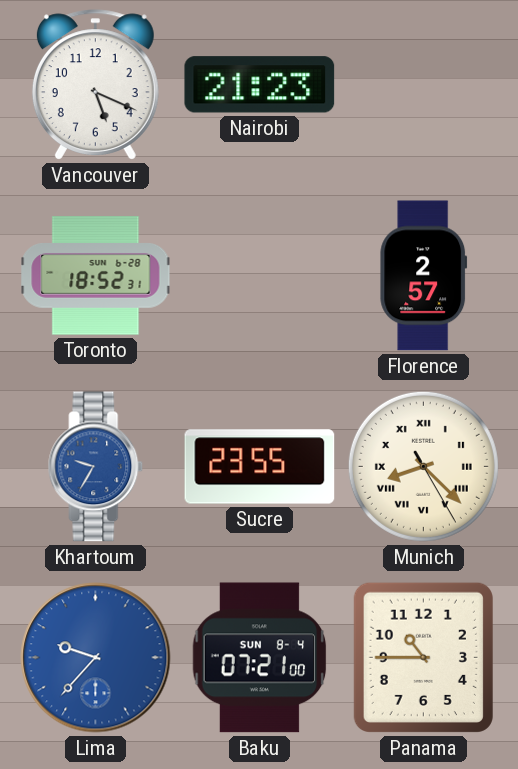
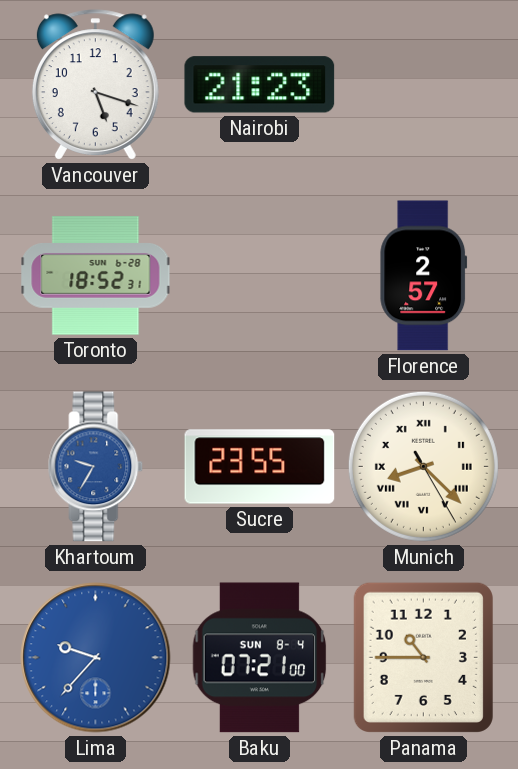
Vancouver: 5:19 -> 5:18 (95, 85)
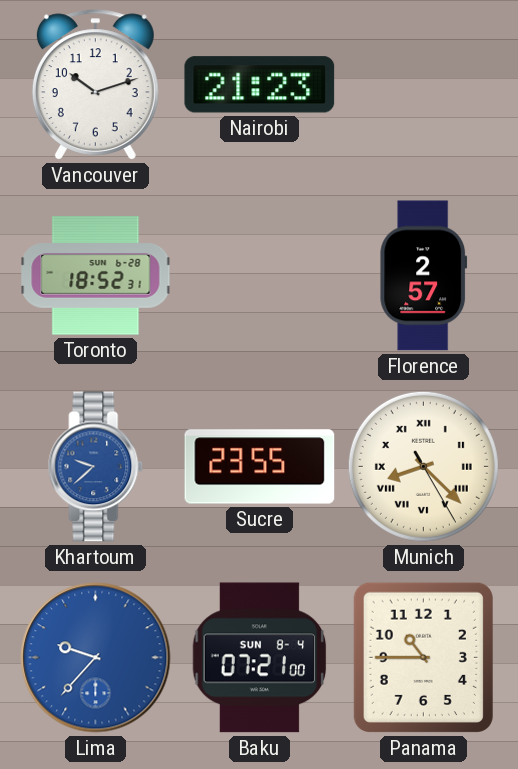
Vancouver: 5:18 -> 10:12 (95, 85)
Khartoum: 9:35 -> 9:38 (96, 467)
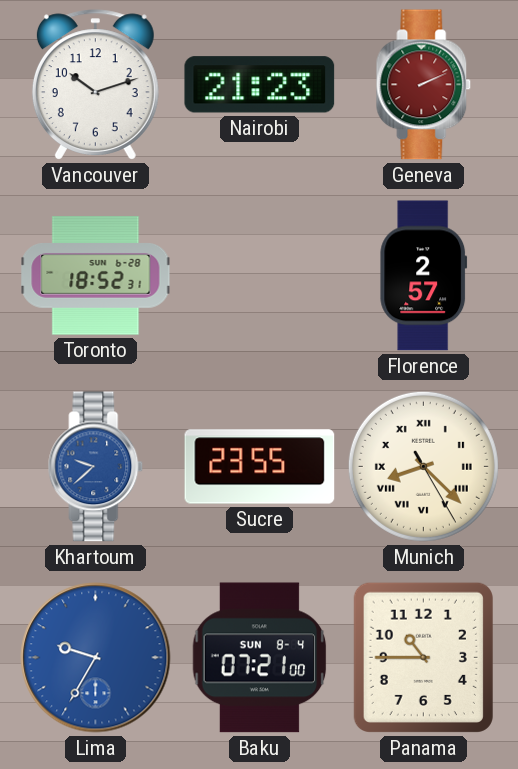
Geneva: none -> 2:11 (424, 85)
Lima: 9:37 -> 9:35 (96, 658)
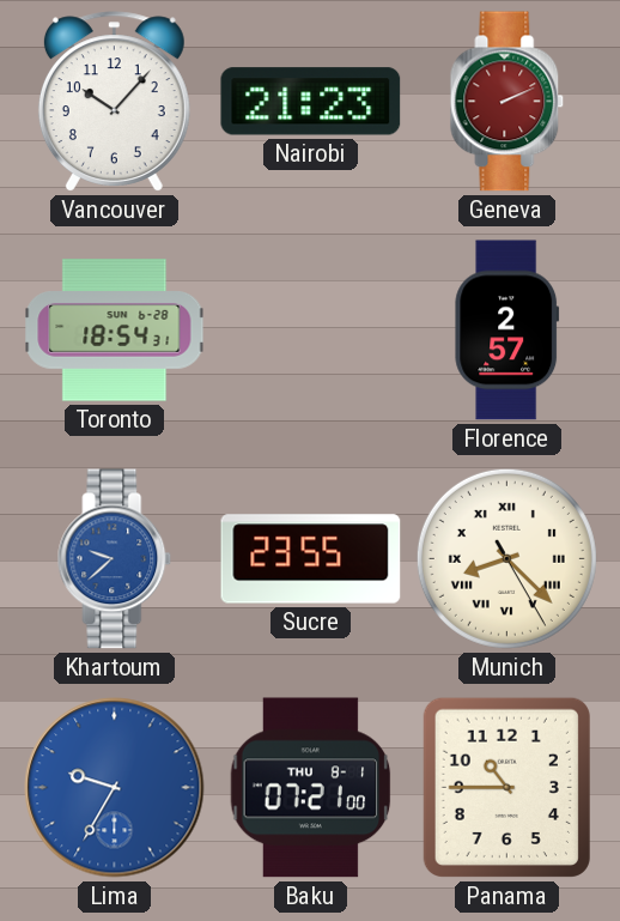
Vancouver: 10:12 -> 10:07 (114, 102)
Toronto: 18:52 -> 18:54 (115, 331)
Baku date: SUN 8-4 -> THU 8-1 (311, 788)
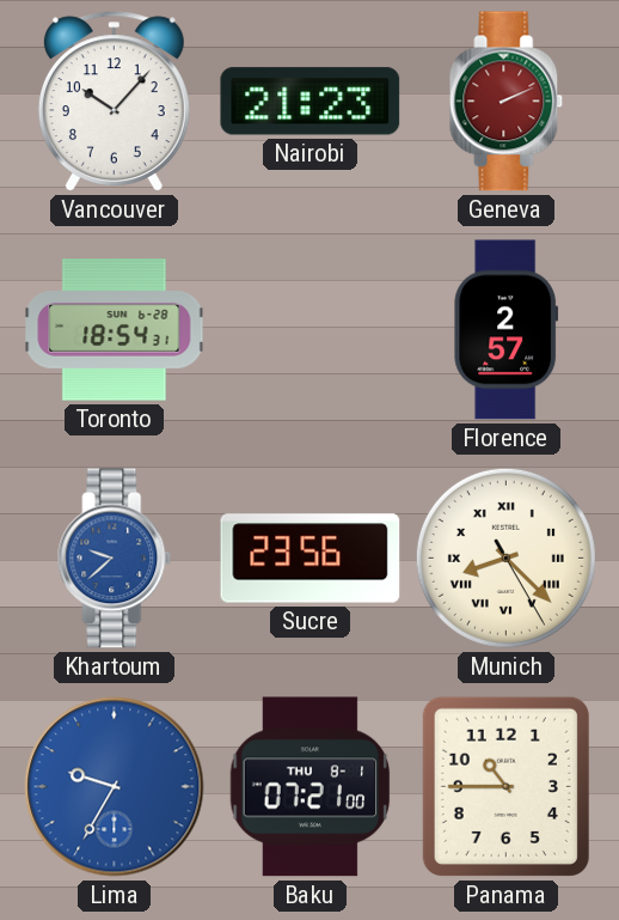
Sucre: 23:55 -> 23:56 (311, 559)
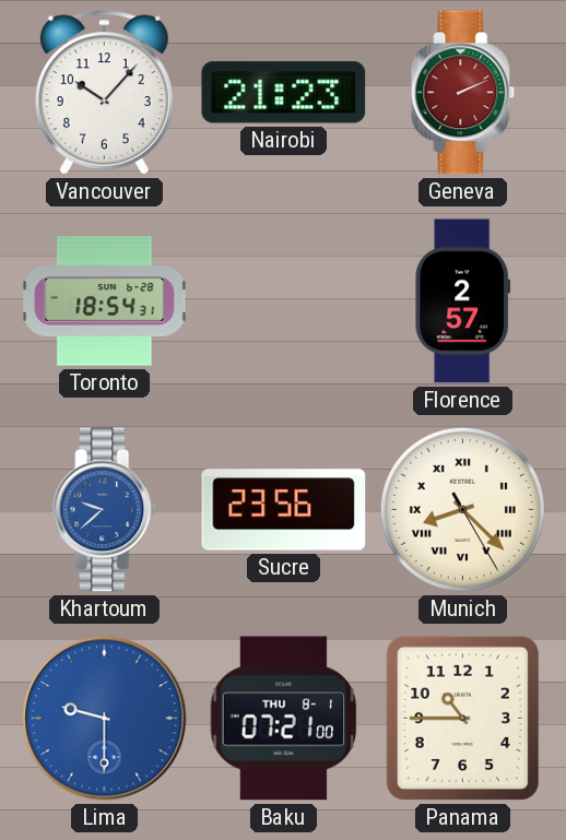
Lima: 9:35 -> 9:30 (105, 719)
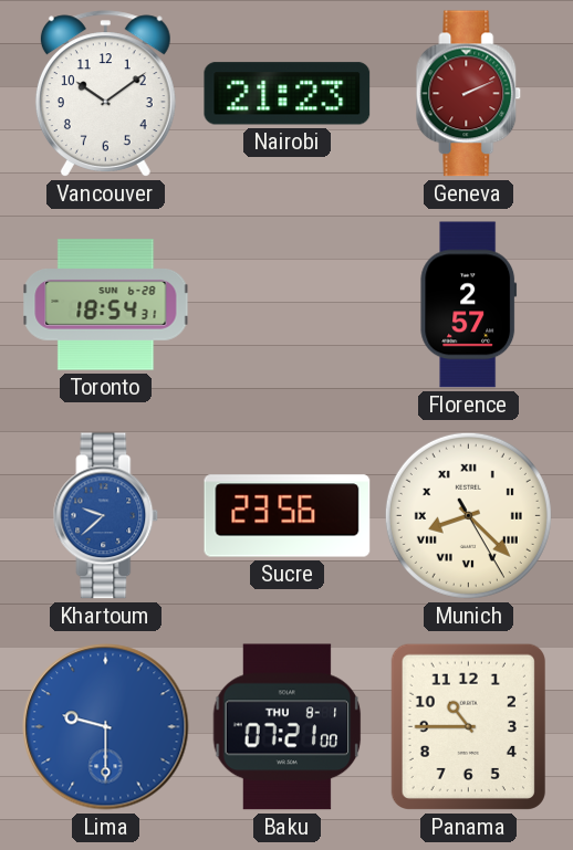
Vancouver: 10:07 -> 10:09 (105, 94)
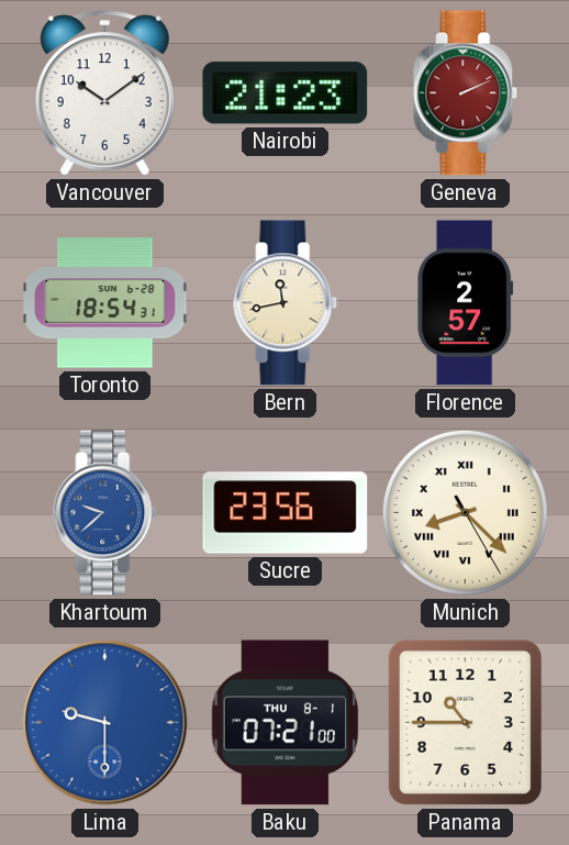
Bern: none -> 11:43 (286, 303)
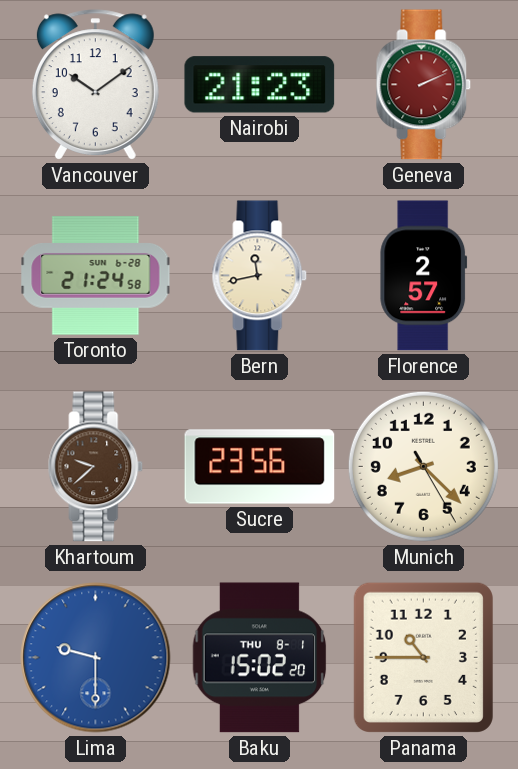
Toronto: 18:54 -> 21:24 (96, 276)
Khartoum dial: blue -> brown (96, 467)
Munich numerals: Roman -> Arabic (423, 466)
Baku: 07:21 -> 15:02 (260, 658)
